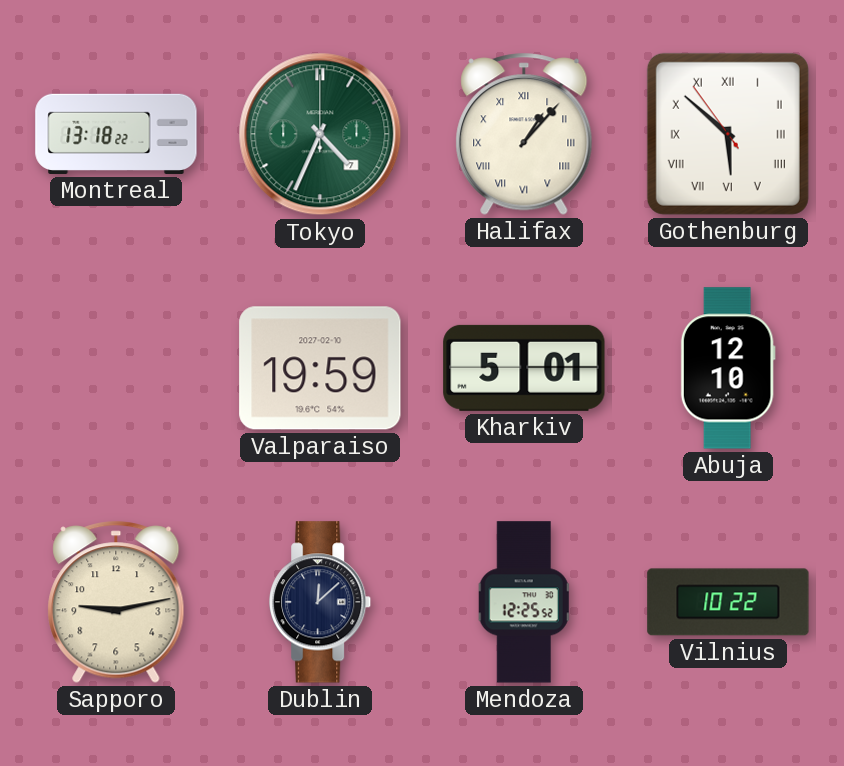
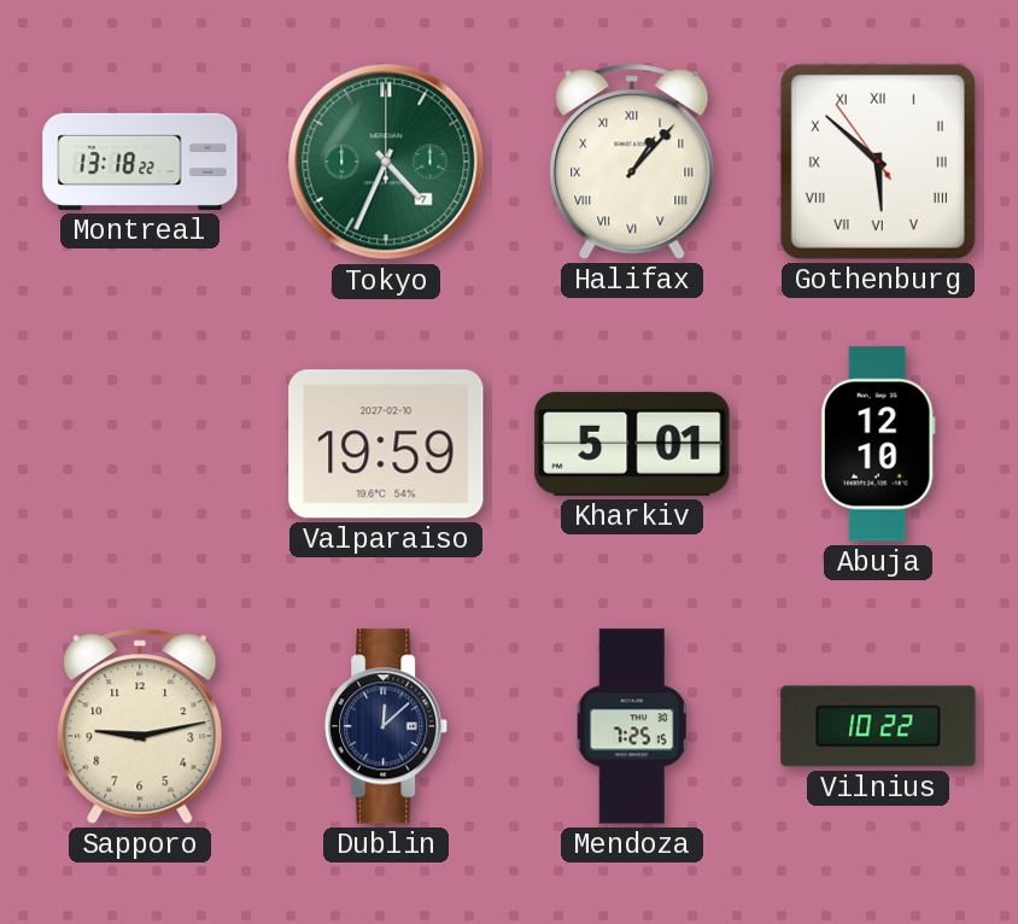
Mendoza: 12:25 -> 7:25 (632, 726)
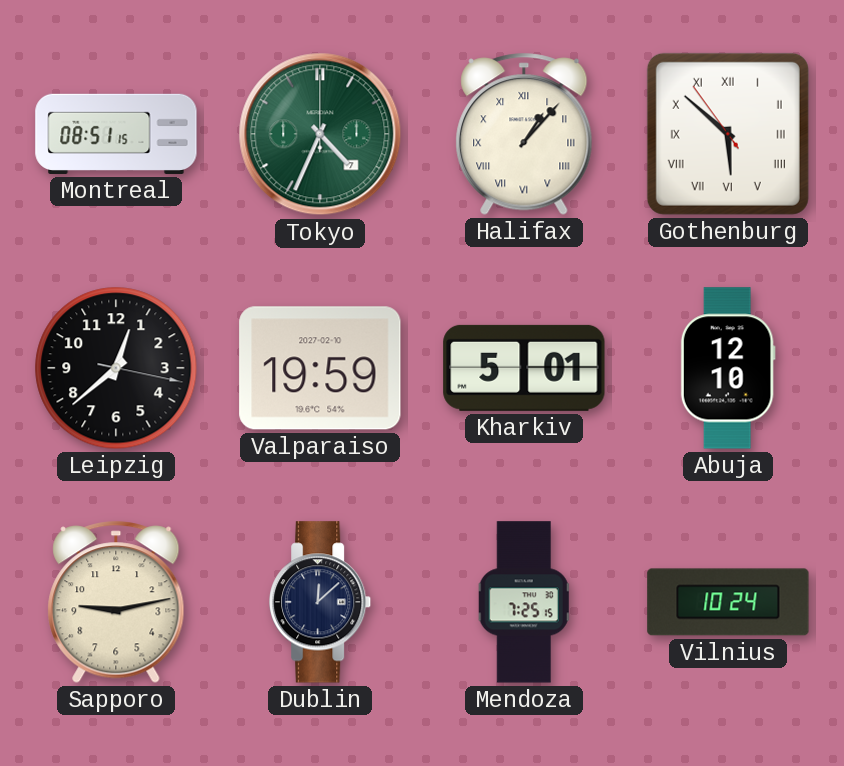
Montreal: 13:18 -> 08:51 (116, 134)
Leipzig: none -> 12:38 (116, 368)
Vilnius: 10:22 -> 10:24 (728, 602)
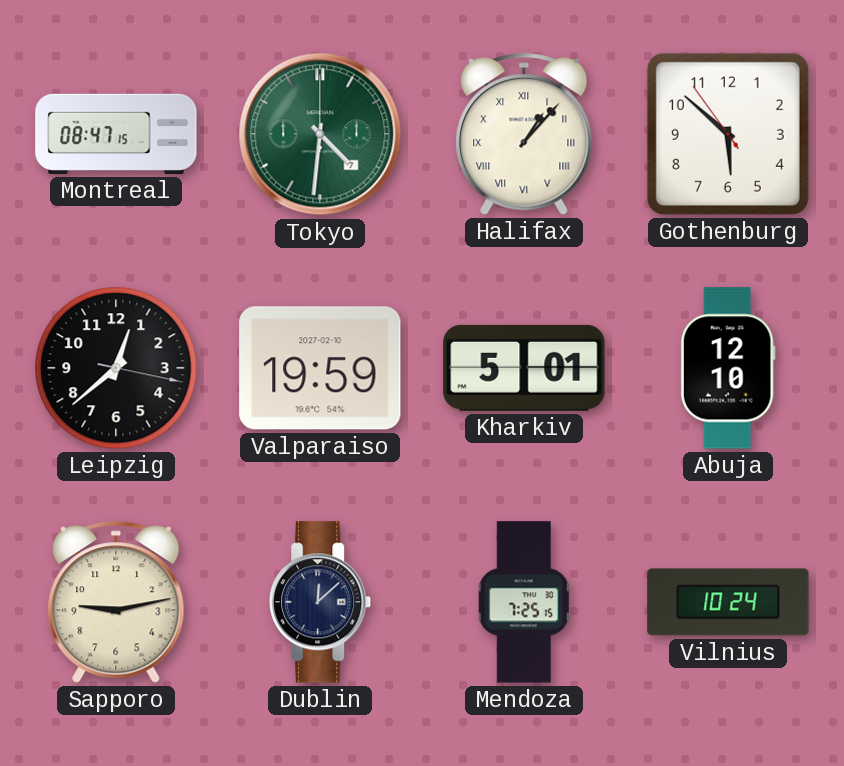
Montreal: 08:51 -> 08:47 (116, 134)
Tokyo: 4:34 -> 4:31 (320, 134)
Gothenburg numerals: Roman -> Arabic (728, 134)
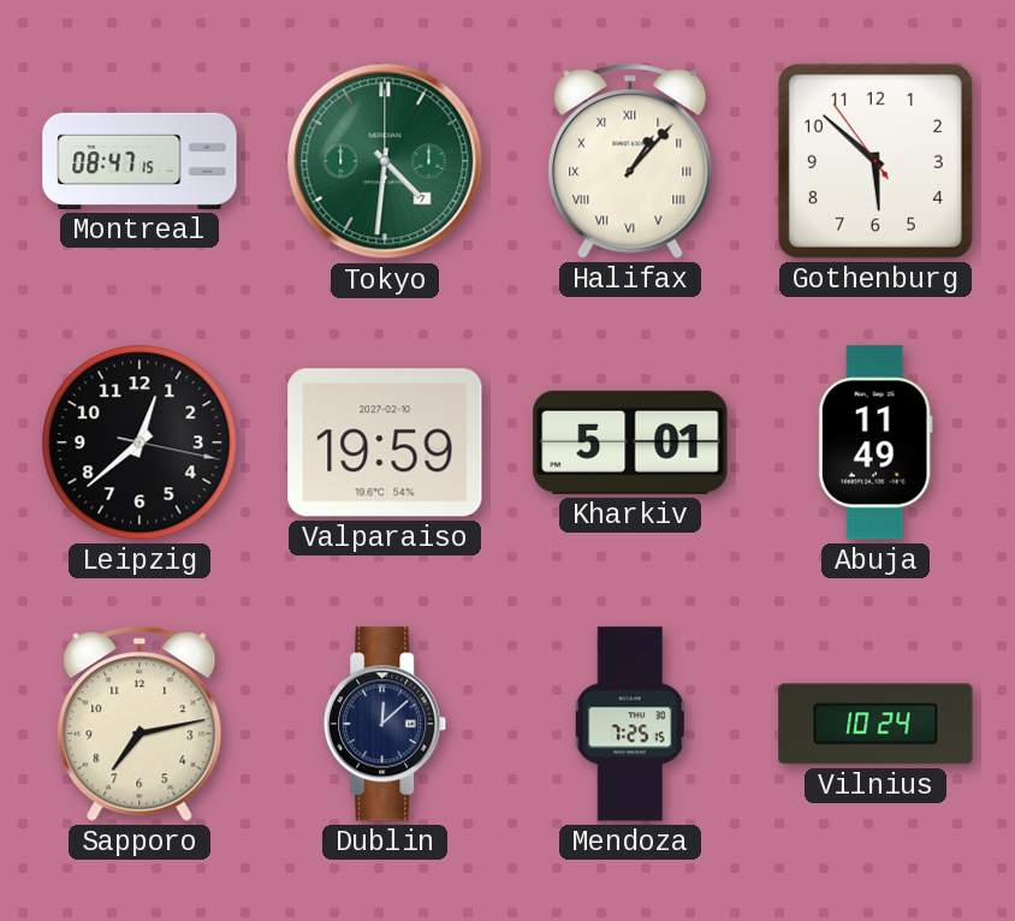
Abuja: 12:10 -> 11:49 (875, 442)
Sapporo: 9:13 -> 7:13 (140, 724)
